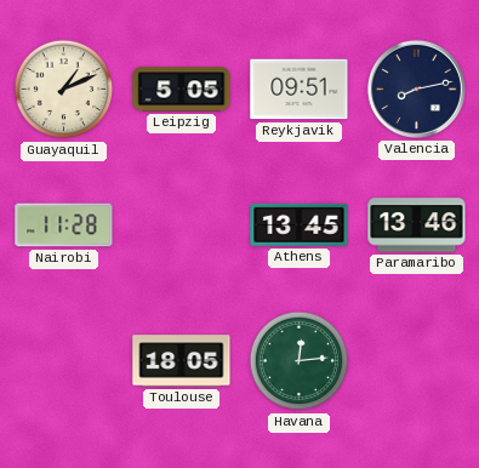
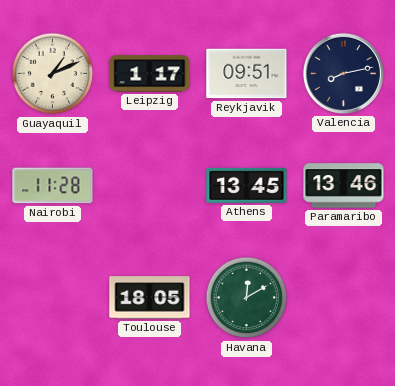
Leipzig: 5:05 -> 1:17 (150, 74)
Havana: 12:14 -> 12:10 (247, 298)
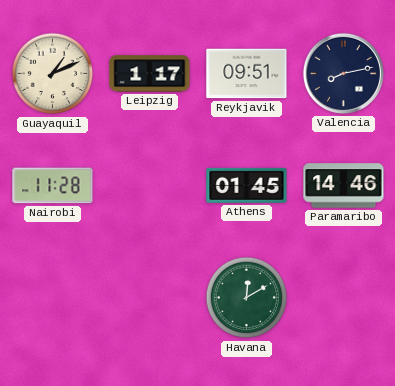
Athens: 13:45 -> 01:45 (247, 185)
Paramaribo: 13:46 -> 14:46 (344, 186)
Toulouse: 18:05 -> none (150, 298)
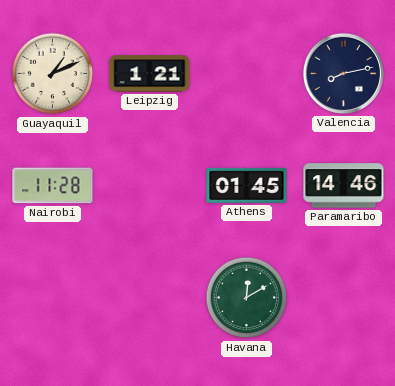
Leipzig: 1:17 -> 1:21 (150, 74)
Reykjavik: 09:51 -> none (247, 74)
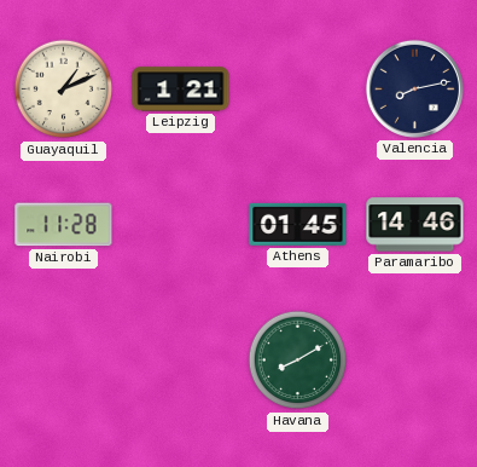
Havana: 12:10 -> 8:10 (298, 361)
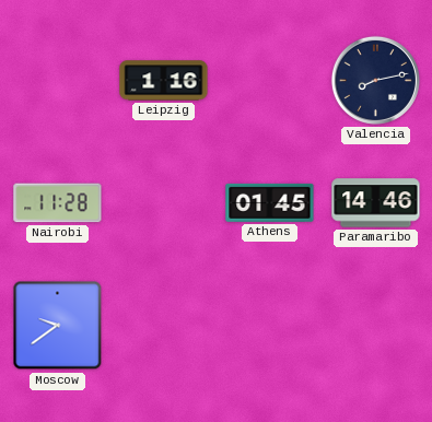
Guayaquil: 1:11 -> none (64, 90)
Leipzig: 1:21 -> 1:16 (164, 81)
Moscow: none -> 9:39 (58, 326)
Havana: 8:10 -> none (298, 361)
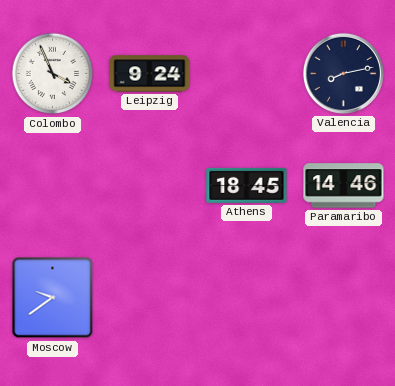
Colombo: none -> 3:56 (53, 74)
Leipzig: 1:16 -> 9:24 (150, 74)
Nairobi: 11:28 -> none (58, 203)
Athens: 01:45 -> 18:45 (247, 185)
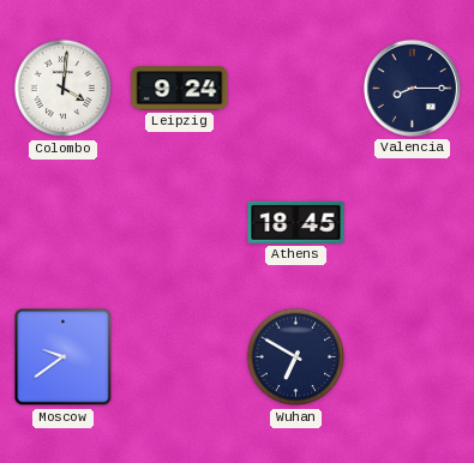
Colombo: 3:56 -> 4:01 (64, 89)
Valencia: 8:13 -> 8:15 (412, 88)
Paramaribo: 14:46 -> none (344, 186)
Wuhan: none -> 6:50 (296, 357)
